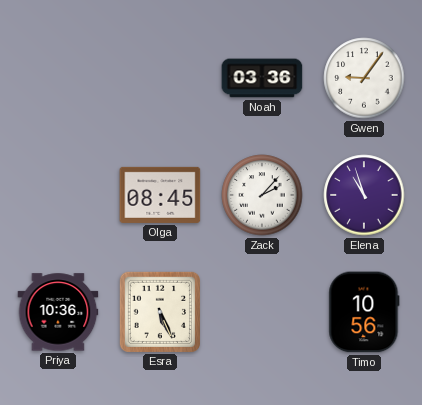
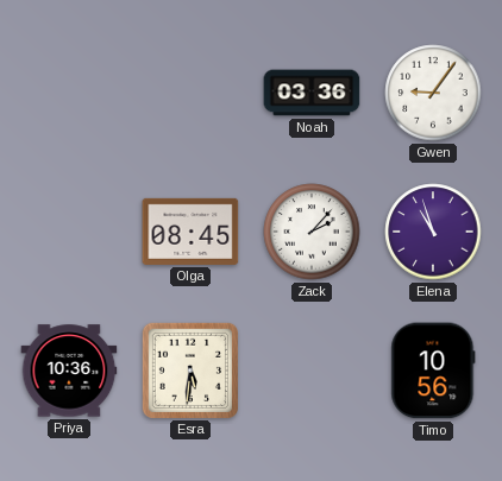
Esra: 5:26 -> 5:31 (189, 369)
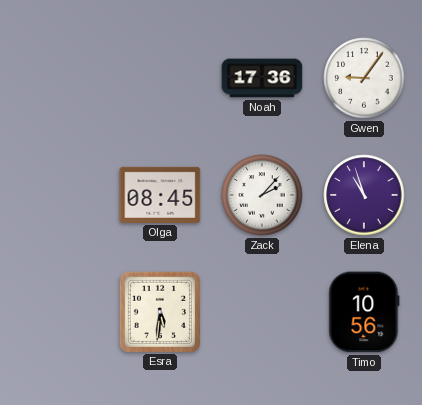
Noah: 03:36 -> 17:36 (262, 78)
Priya: 10:36 -> none (69, 371)
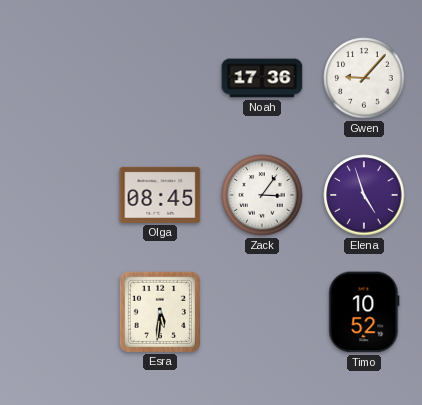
Gwen: 9:06 -> 9:07 (364, 78)
Zack: 2:07 -> 3:06 (262, 195)
Elena: 10:57 -> 4:57 (364, 195)
Timo: 10:56 -> 10:52 (364, 312)
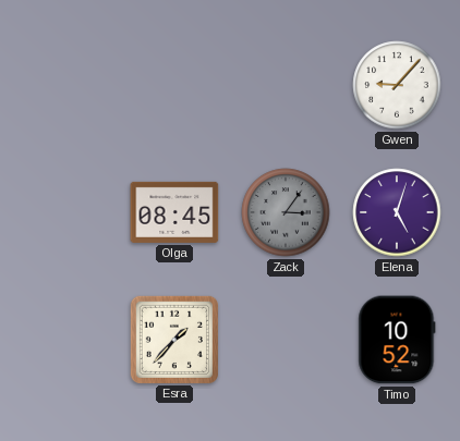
Noah: 17:36 -> none (262, 78)
Zack dial: white -> grey (286, 212)
Elena: 4:57 -> 5:03 (397, 212)
Esra: 5:31 -> 1:37 (173, 339)
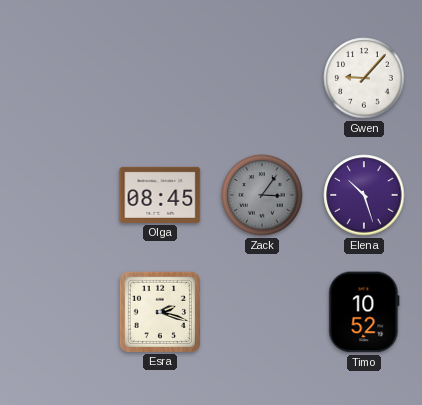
Elena: 5:03 -> 10:27 (364, 195)
Esra: 1:37 -> 2:18 (159, 311)
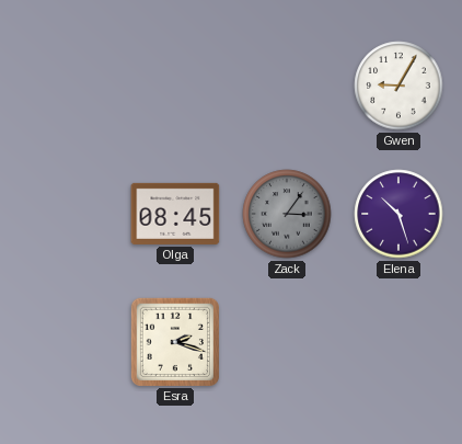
Gwen: 9:07 -> 9:05 (399, 86)
Timo: 10:52 -> none (364, 312)
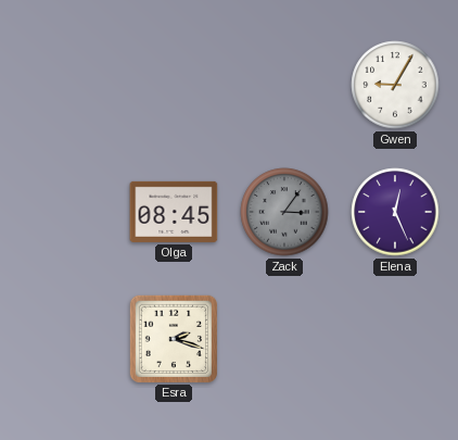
Elena: 10:27 -> 12:26 (395, 212)
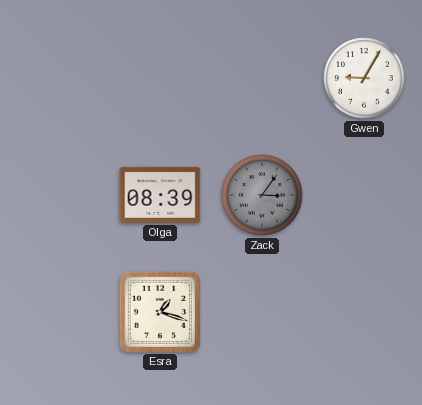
Olga: 08:45 -> 08:39 (160, 195)
Elena: 12:26 -> none (395, 212)
Esra: 2:18 -> 1:18 (159, 311)
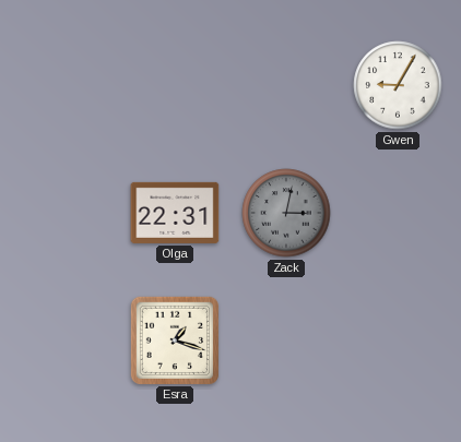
Olga: 08:39 -> 22:31 (175, 213)
Zack: 3:06 -> 3:02 (286, 213)
